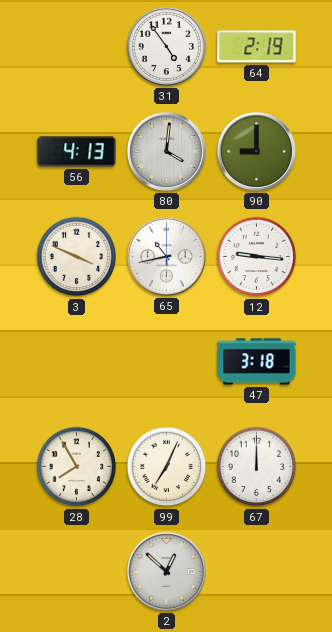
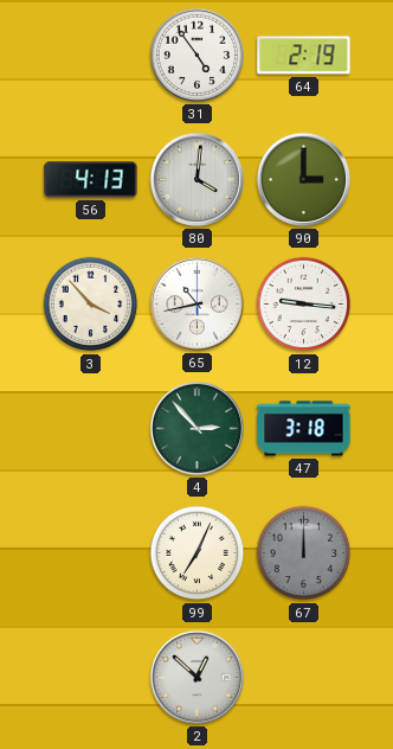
90: 9:00 -> 3:00 (303, 179)
3: 3:49 -> 3:53 (91, 305)
4: none -> 2:53 (196, 428)
28: 7:55 -> none (77, 467)
67 dial: white -> grey (304, 553)
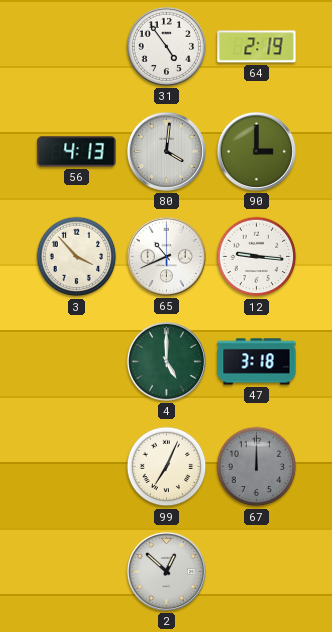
65: 10:43 -> 10:41 (166, 256)
4: 2:53 -> 5:00 (166, 361)
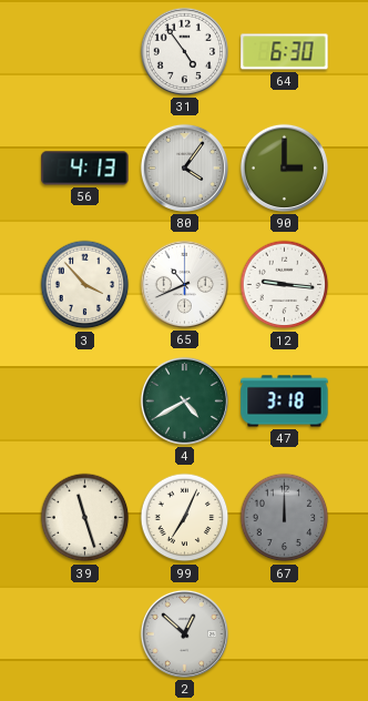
64: 2:19 -> 6:30 (285, 52)
80: 4:01 -> 4:06 (184, 167)
4: 5:00 -> 4:40 (184, 400)
39: none -> 11:27 (85, 518)
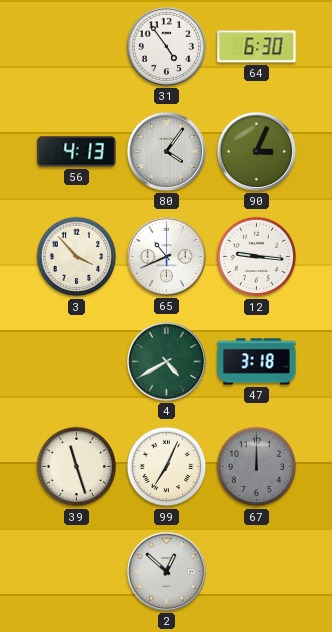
90: 3:00 -> 3:04 (256, 151)
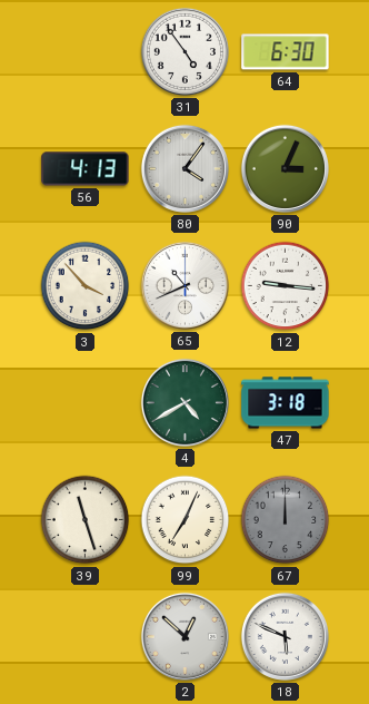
18: none -> 5:49 (285, 636)
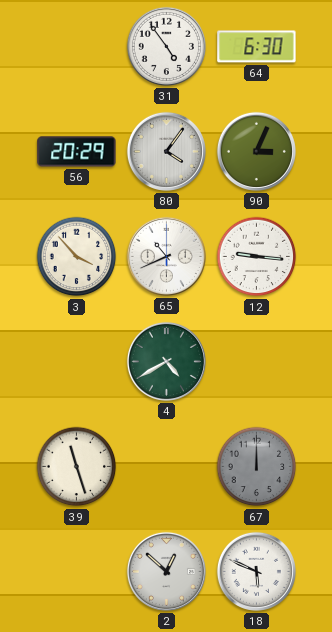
56: 4:13 -> 20:29 (77, 152)
47: 3:18 -> none (286, 403)
99: 7:04 -> none (186, 520)
